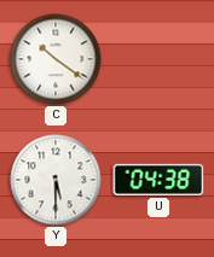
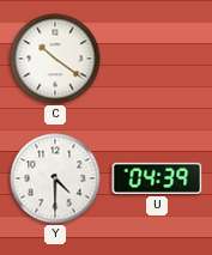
Y: 5:30 -> 4:30 (55, 178)
U: 04:38 -> 04:39 (157, 178)
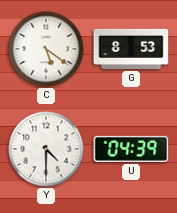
C: 10:21 -> 5:21 (46, 49)
G: none -> 8:53 (131, 49)
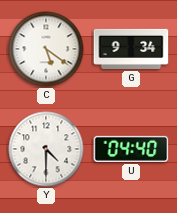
G: 8:53 -> 9:34 (131, 49)
U: 04:39 -> 04:40 (131, 149)
